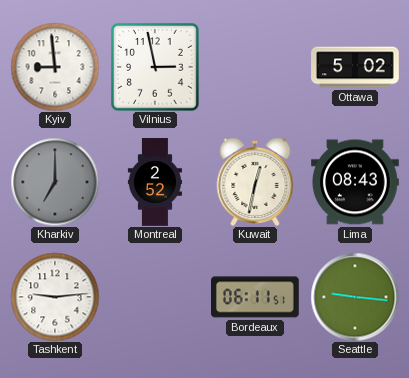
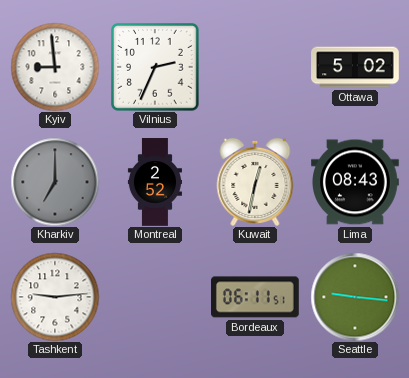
Vilnius: 2:58 -> 2:34 (155, 67)
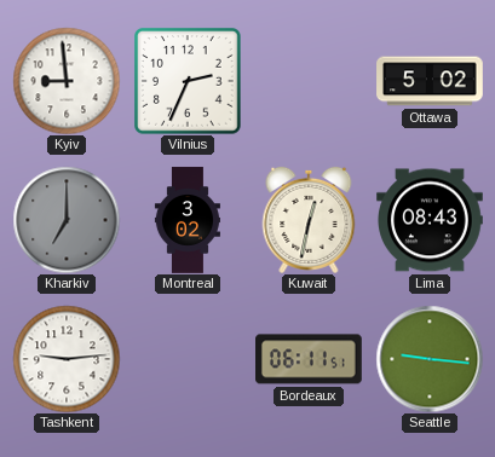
Montreal: 2:52 -> 3:02 (188, 220)
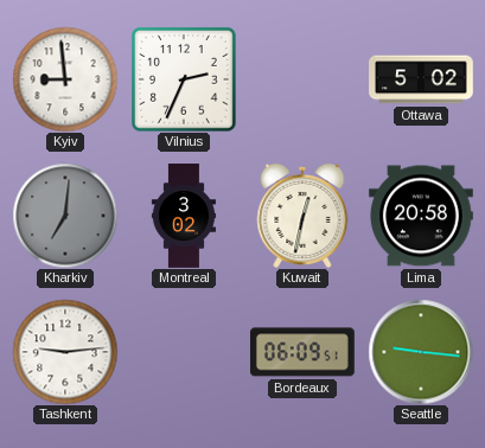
Kharkiv: 7:00 -> 7:01 (65, 216)
Lima: 08:43 -> 20:58 (422, 216)
Bordeaux: 06:11 -> 06:09 (304, 352)
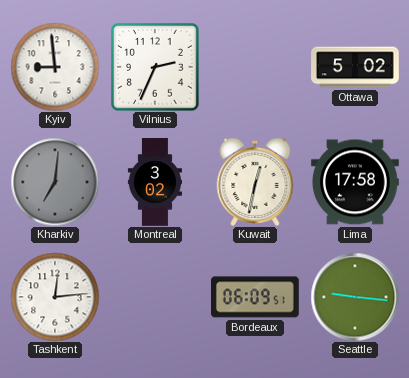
Lima: 20:58 -> 17:58 (356, 182)
Tashkent: 9:14 -> 12:14 (55, 297)
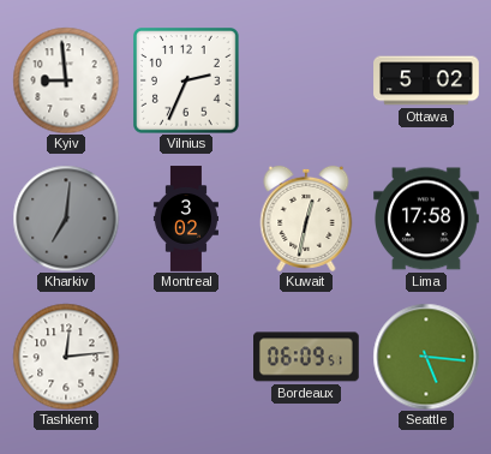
Seattle: 9:16 -> 5:16 (426, 357)
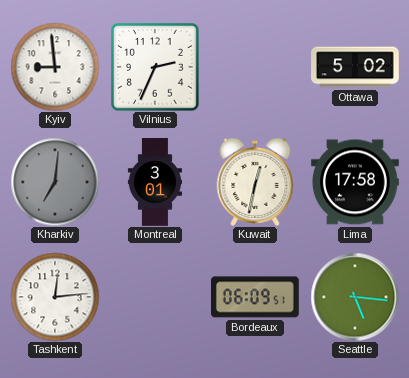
Montreal: 3:02 -> 3:01 (155, 182)
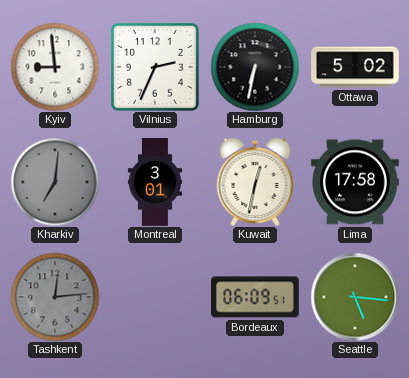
Hamburg: none -> 6:32 (255, 67)
Tashkent dial: white -> grey (55, 297)
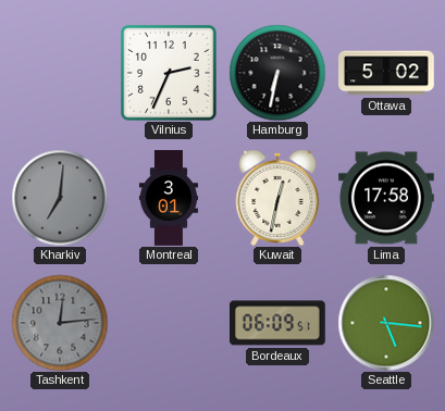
Kyiv: 8:59 -> none (55, 67)
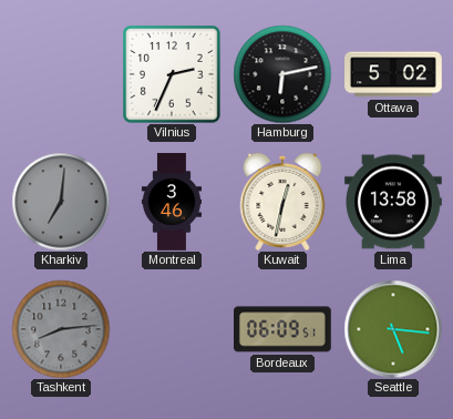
Hamburg: 6:32 -> 6:13 (282, 74)
Montreal: 3:01 -> 3:46 (172, 202)
Lima: 17:58 -> 13:58 (394, 202)
Tashkent: 12:14 -> 8:14 (61, 329)
